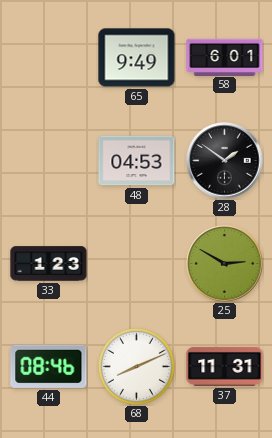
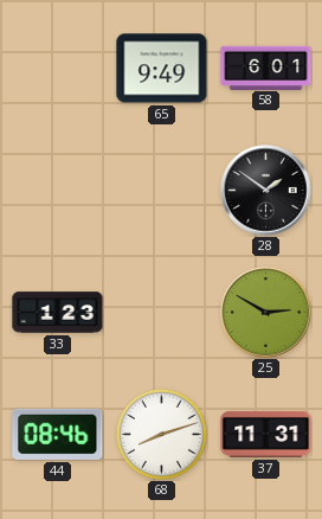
48: 04:53 -> none (137, 161)
68: 8:11 -> 8:12 (161, 434)
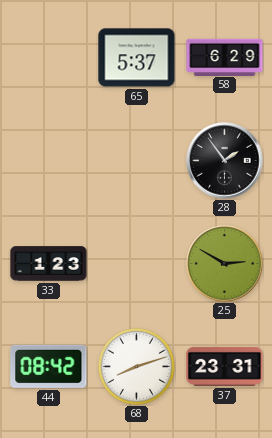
65: 9:49 -> 5:37 (137, 58)
58: 6:01 -> 6:29 (225, 57)
28: 1:51 -> 1:54 (225, 161)
44: 08:46 -> 08:42 (49, 366)
37: 11:31 -> 23:31 (225, 366)
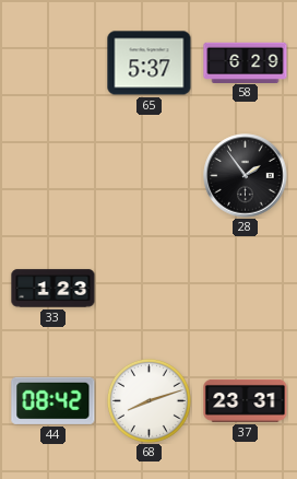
25: 2:50 -> none (225, 264)
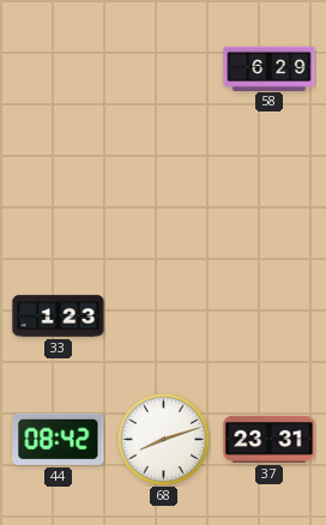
65: 5:37 -> none (150, 63)
28: 1:54 -> none (246, 176)
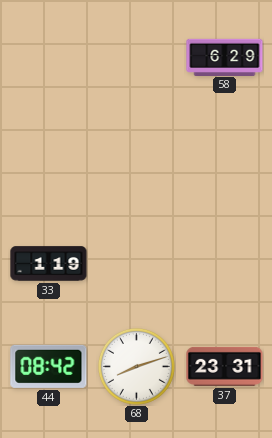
33: 1:23 -> 1:19 (49, 264)
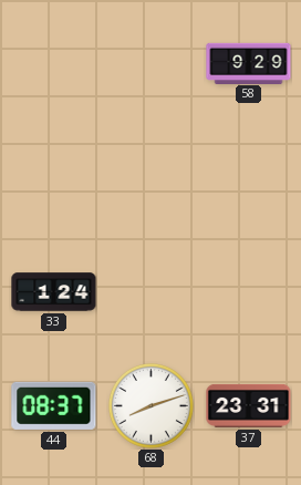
58: 6:29 -> 9:29 (249, 63)
33: 1:19 -> 1:24 (54, 292)
44: 08:42 -> 08:37 (54, 405)
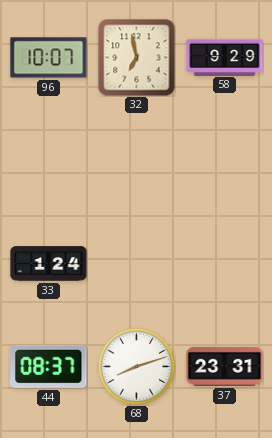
96: none -> 10:07 (49, 58)
32: none -> 6:58 (137, 58)
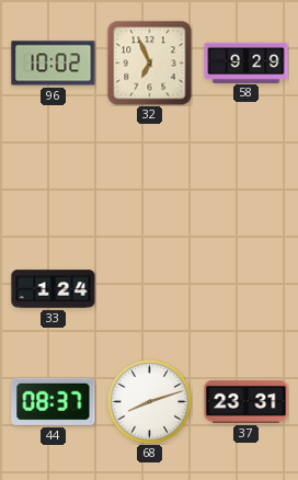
96: 10:07 -> 10:02 (54, 64)
32: 6:58 -> 6:56 (150, 64)
